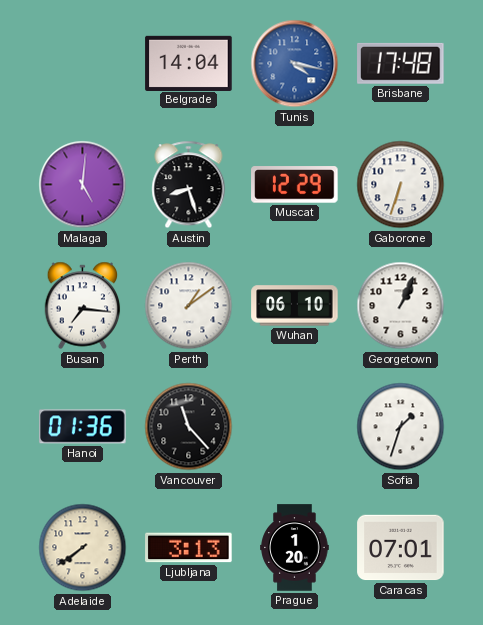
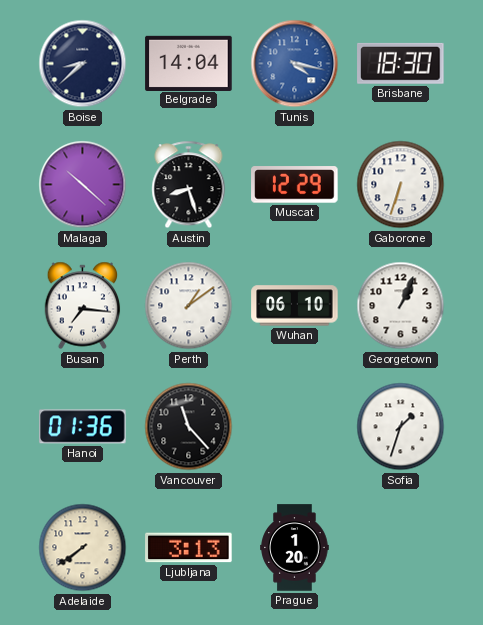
Boise: none -> 8:38 (83, 64)
Brisbane: 17:48 -> 18:30 (401, 63)
Malaga: 5:01 -> 10:22 (83, 185)
Caracas: 07:01 -> none (401, 548)
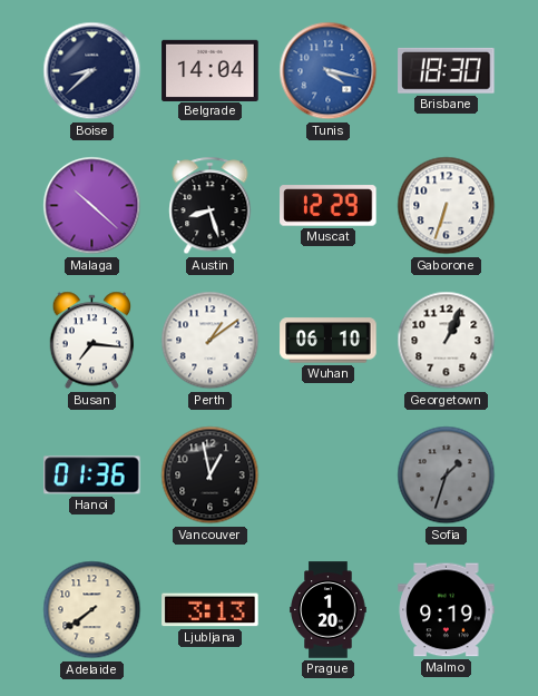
Vancouver: 11:23 -> 12:58 (211, 476)
Sofia dial: white -> grey (447, 476)
Malmo: none -> 9:19 (447, 610)
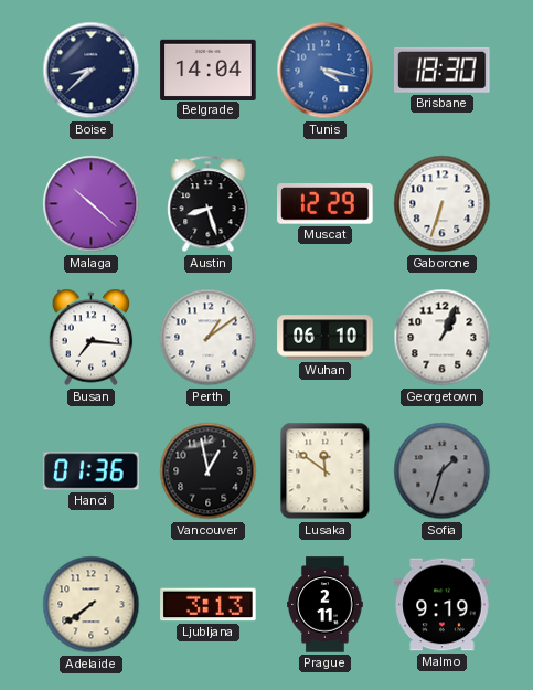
Lusaka: none -> 11:51 (326, 471)
Prague: 1:20 -> 2:11 (326, 605)
